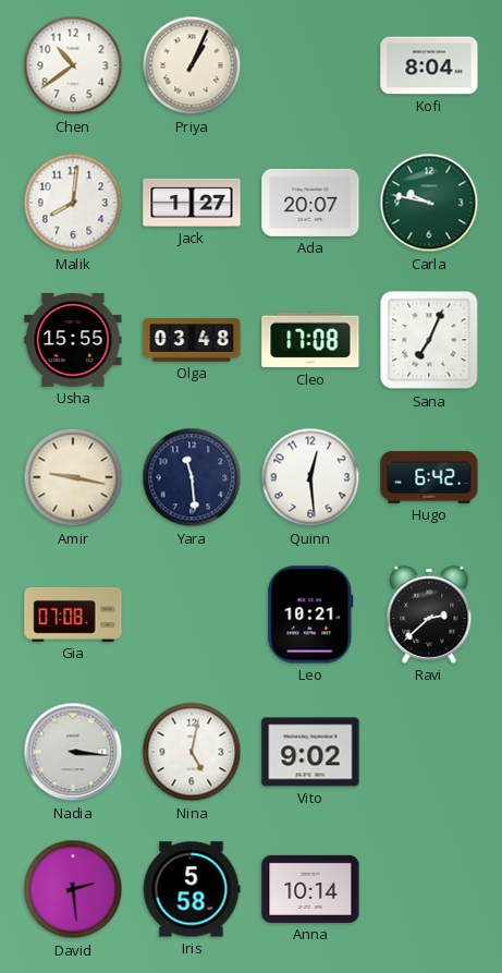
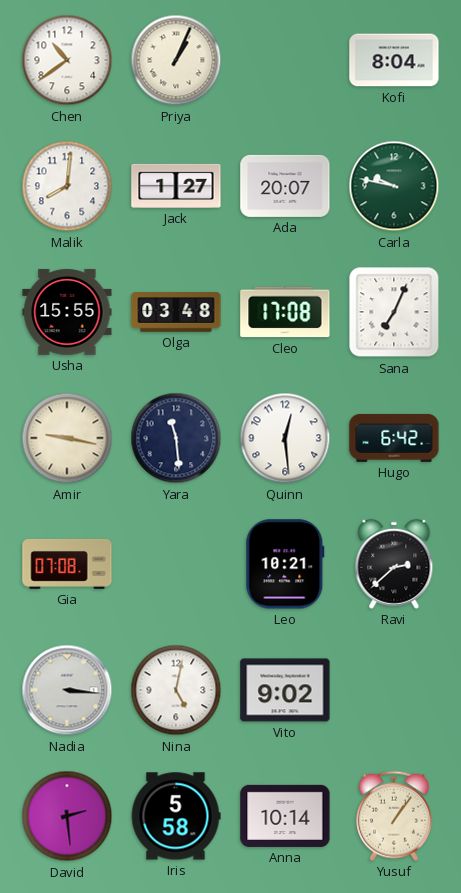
Yusuf: none -> 1:06 (394, 816)
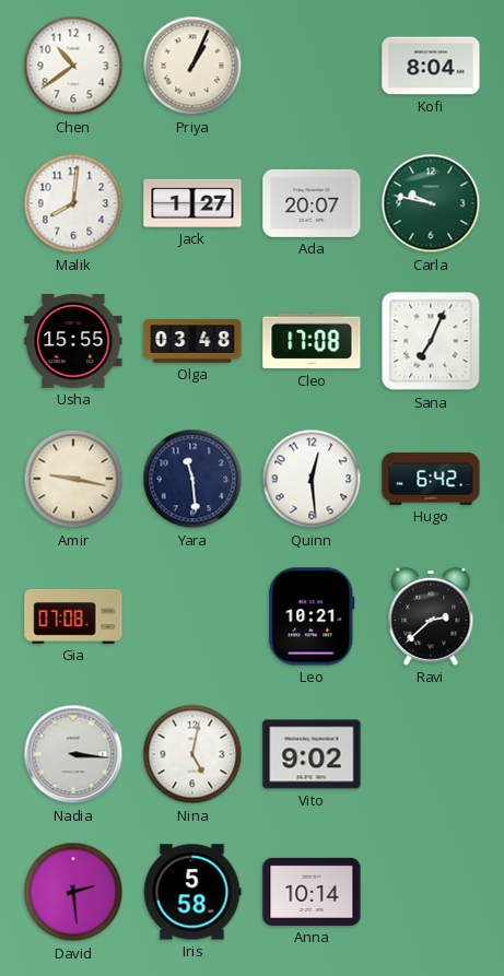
Yusuf: 1:06 -> none (394, 816)
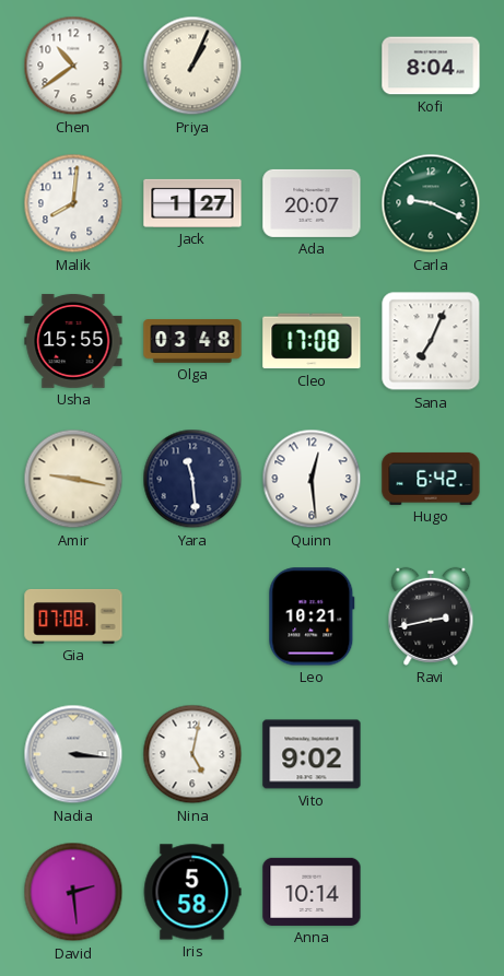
Carla: 9:47 -> 9:19 (431, 203)
Ravi: 2:38 -> 2:43 (431, 616)
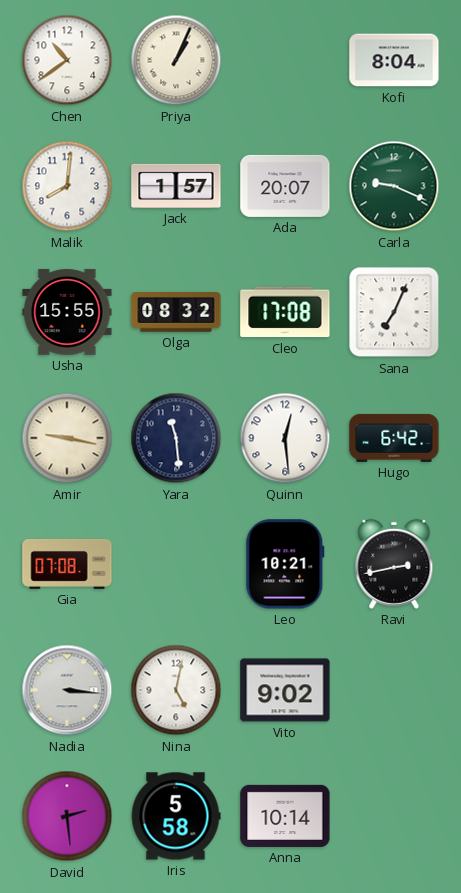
Jack: 1:27 -> 1:57 (176, 186)
Olga: 03:48 -> 08:32 (176, 312)
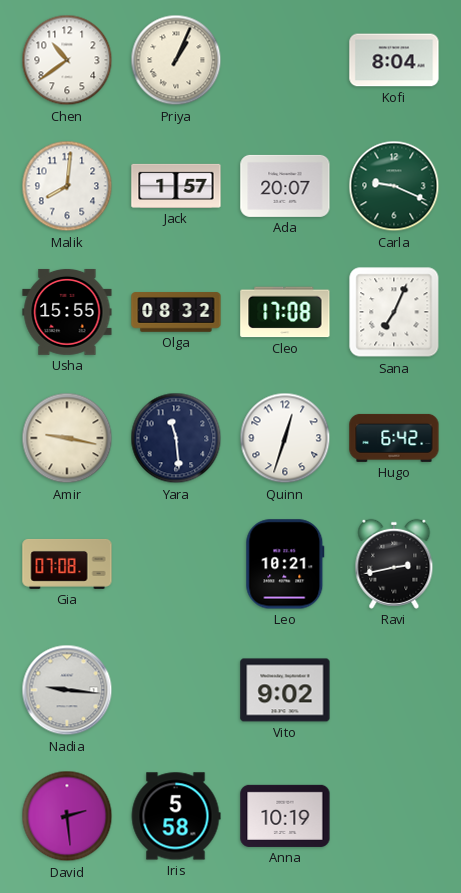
Quinn: 12:29 -> 12:33 (285, 438)
Nadia: 3:16 -> 9:16 (67, 690)
Nina: 5:02 -> none (176, 690)
Anna: 10:14 -> 10:19 (285, 816)
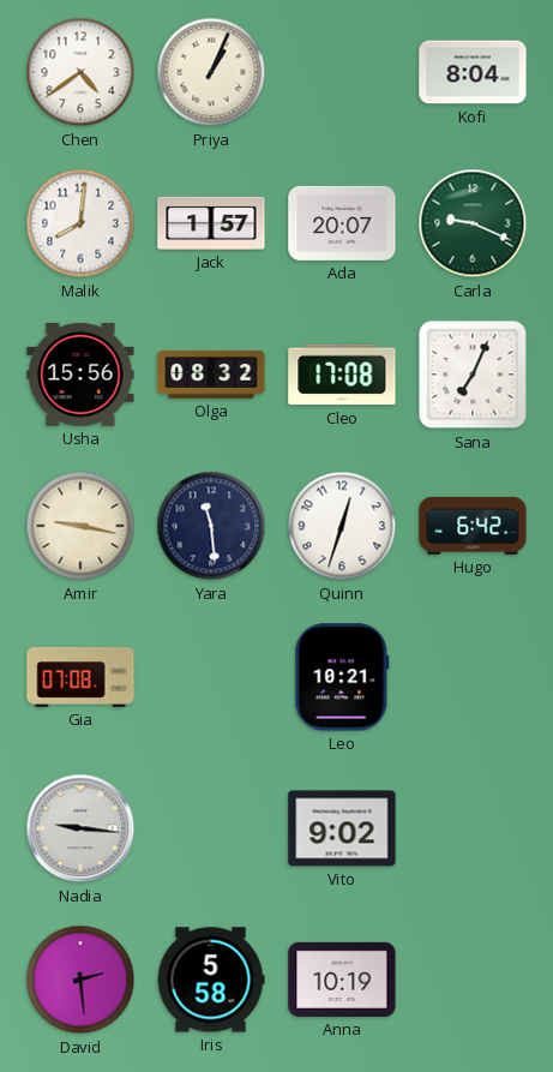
Chen: 10:39 -> 4:39 (80, 72)
Usha: 15:55 -> 15:56 (80, 375)
Ravi: 2:43 -> none (394, 564)
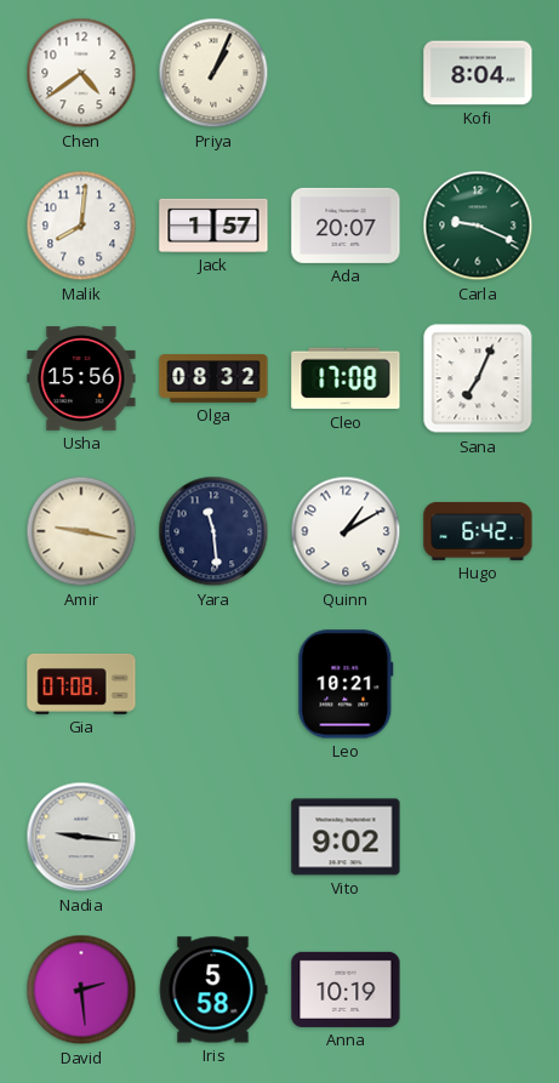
Quinn: 12:33 -> 1:10 (346, 531)
